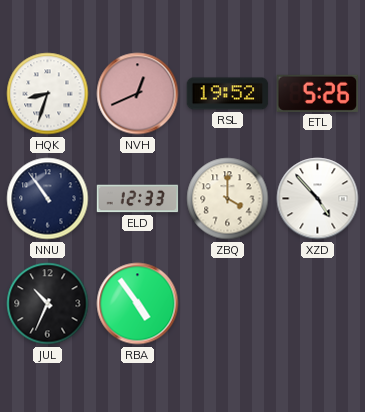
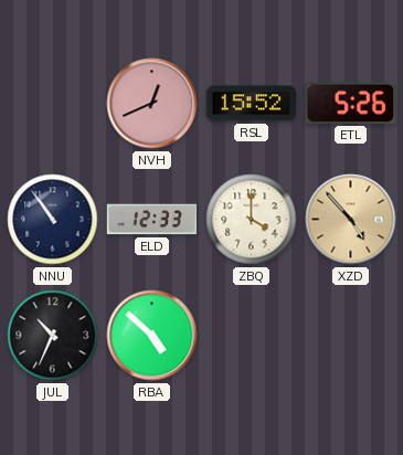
HQK: 8:33 -> none (48, 94)
RSL: 19:52 -> 15:52 (252, 104)
XZD dial: white -> champagne (351, 220)
RBA: 4:54 -> 4:52 (152, 336)
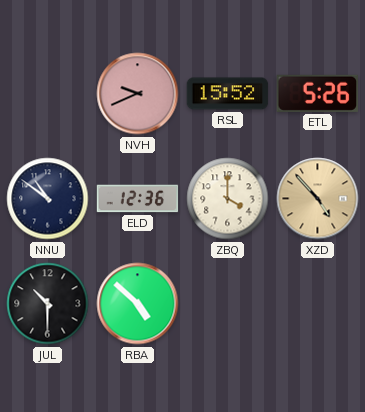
NVH: 12:41 -> 9:41 (138, 94)
NNU: 10:54 -> 10:51 (48, 199)
ELD: 12:33 -> 12:36 (138, 199)
JUL: 10:34 -> 10:30 (48, 304)
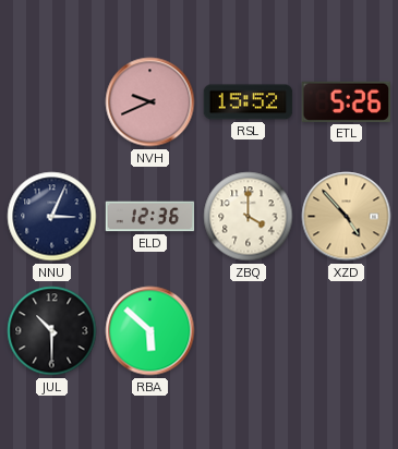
NNU: 10:51 -> 3:04 (52, 217)
RBA: 4:52 -> 5:52 (150, 331)
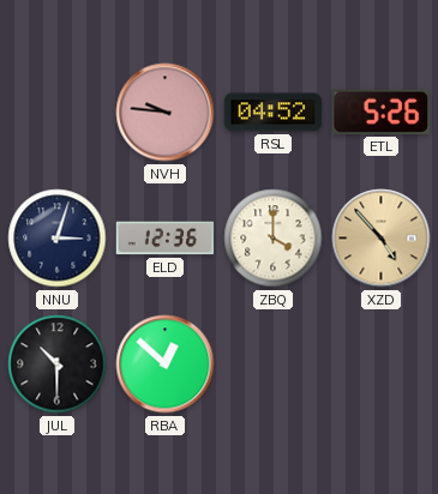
NVH: 9:41 -> 9:46 (166, 113)
RSL: 15:52 -> 04:52 (274, 113)
NNU: 3:04 -> 3:03 (58, 239)
RBA: 5:52 -> 12:52 (166, 365)
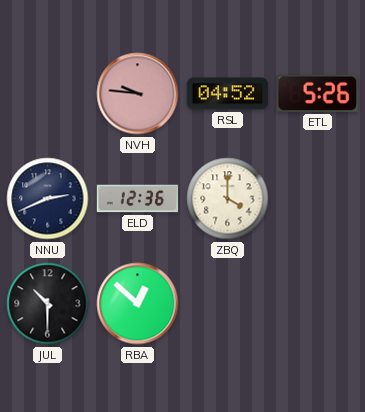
NNU: 3:03 -> 2:41 (48, 199)
XZD: 4:53 -> none (382, 239)
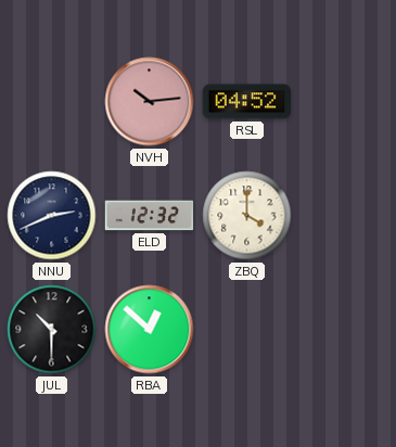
NVH: 9:46 -> 10:14 (150, 102)
ETL: 5:26 -> none (317, 93)
ELD: 12:36 -> 12:32 (150, 216)
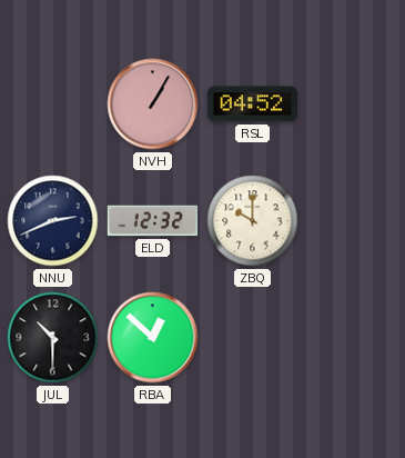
NVH: 10:14 -> 1:05 (153, 104)
ZBQ: 4:00 -> 10:00 (253, 221)
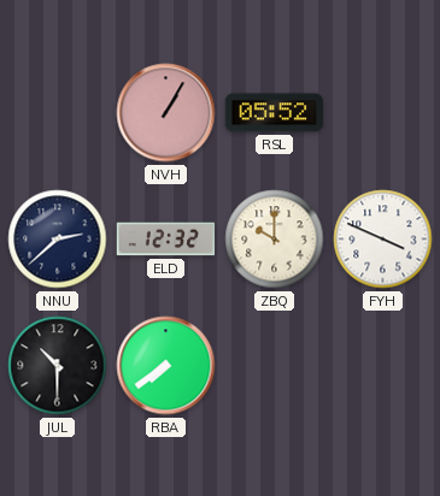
RSL: 04:52 -> 05:52 (275, 113)
NNU: 2:41 -> 2:38 (58, 240)
FYH: none -> 3:49 (383, 240)
RBA: 12:52 -> 7:39 (166, 366)
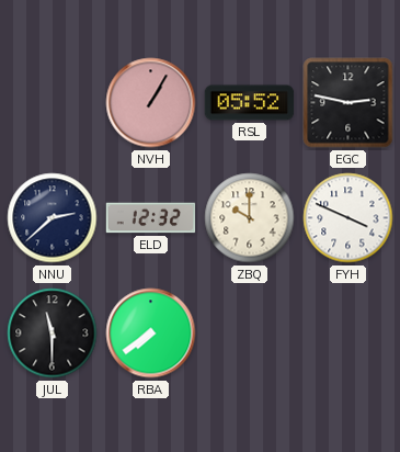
EGC: none -> 2:47 (348, 103)
JUL: 10:30 -> 11:30 (53, 334)
